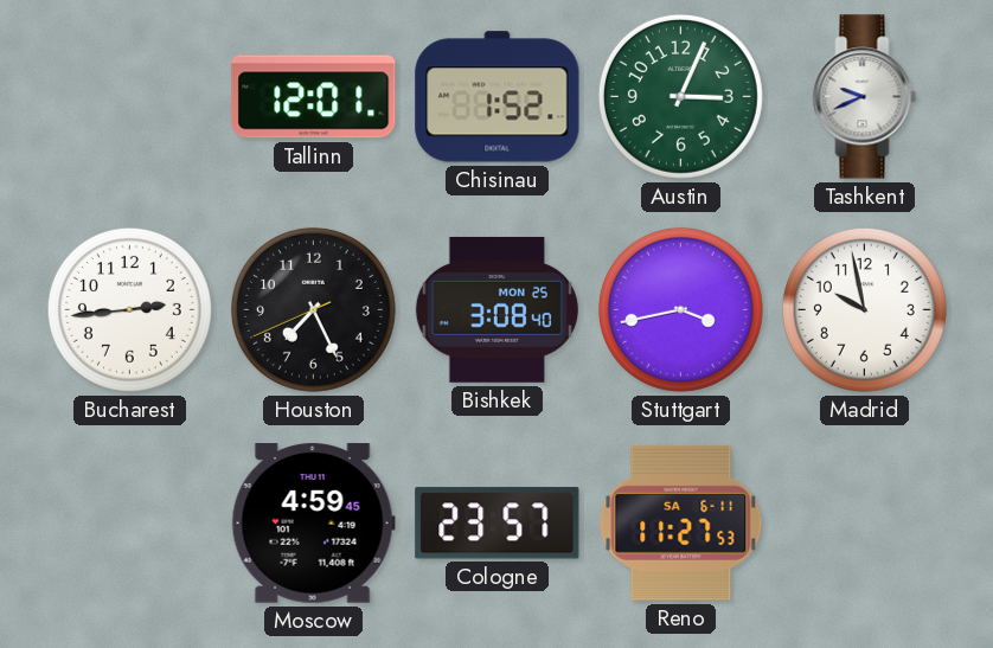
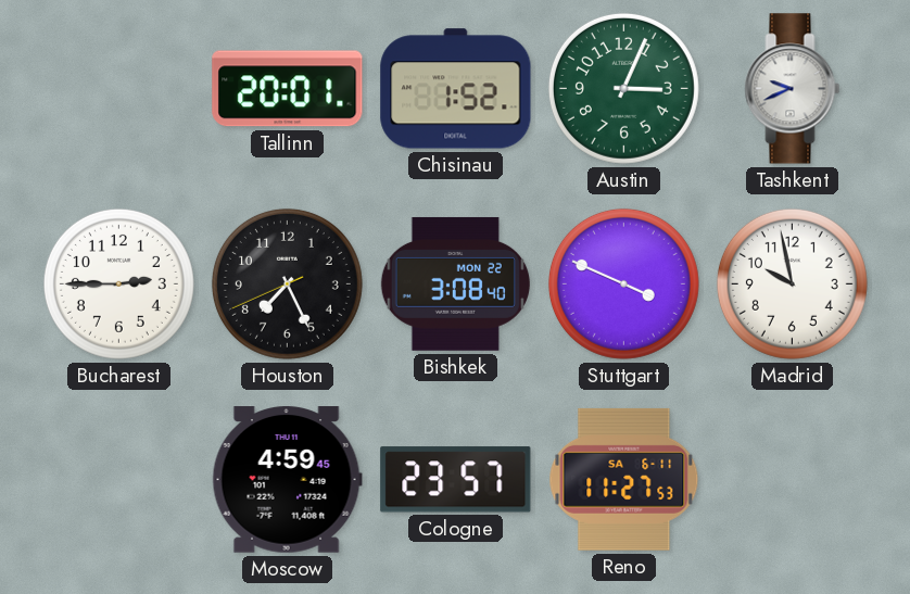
Tallinn: 12:01 -> 20:01 (288, 89)
Bucharest: 2:44 -> 2:45 (118, 283)
Bishkek date: MON 25 -> MON 22 (455, 283)
Stuttgart: 3:43 -> 3:49 (623, 283)
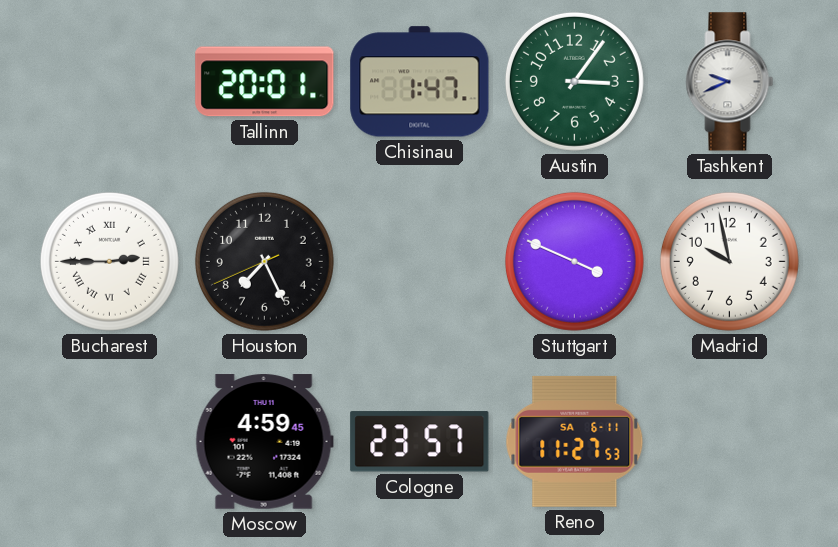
Chisinau: 1:52 -> 1:47 (420, 82)
Austin: 3:04 -> 3:06 (574, 81)
Bucharest numerals: Arabic -> Roman (109, 261)
Bishkek: 3:08 -> none (455, 283)
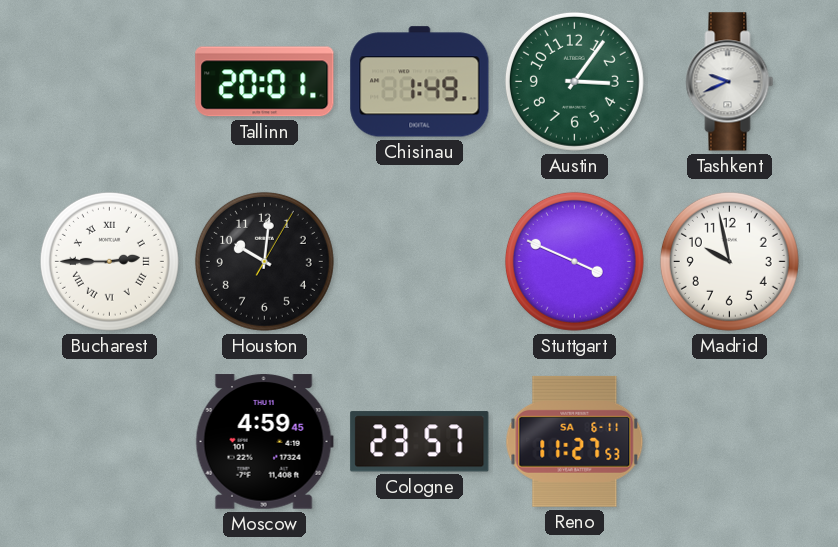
Chisinau: 1:47 -> 1:49 (420, 82)
Houston: 7:25 -> 10:01 (264, 261)
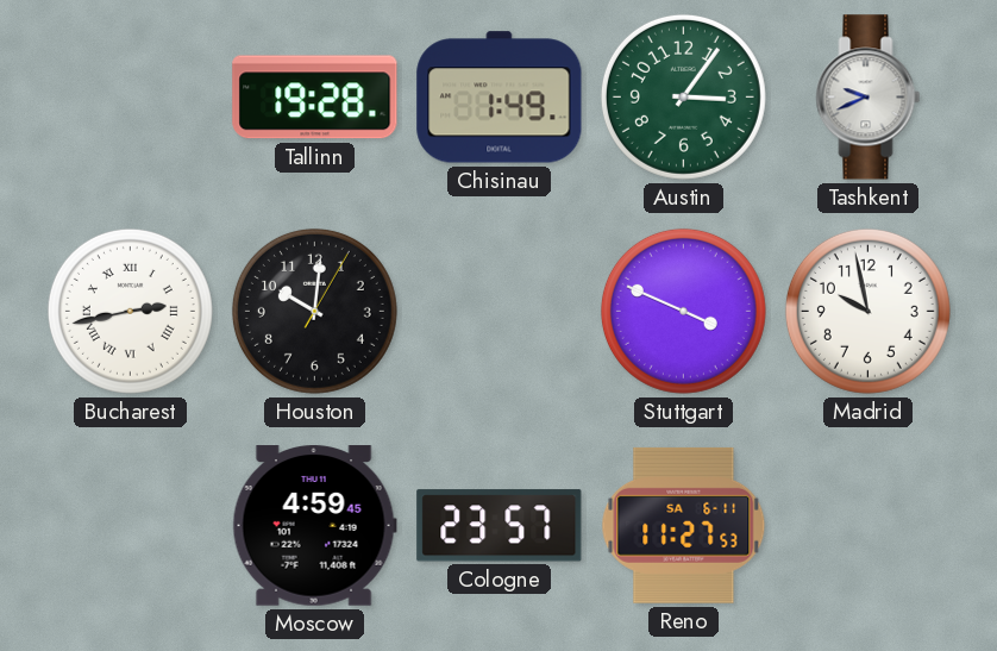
Tallinn: 20:01 -> 19:28 (315, 98)
Bucharest: 2:45 -> 2:43 (130, 311)
